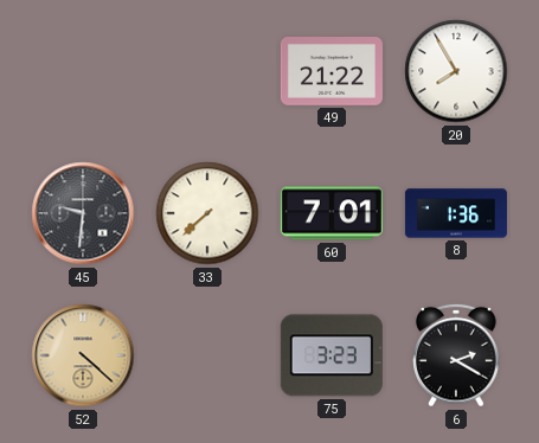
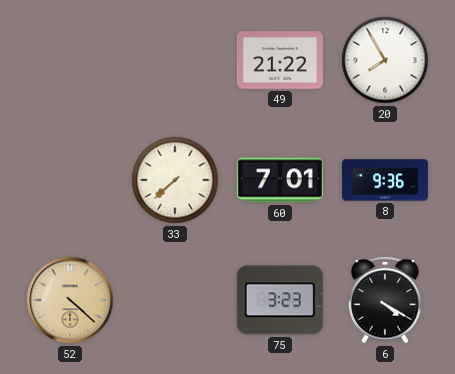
45: 9:31 -> none (83, 213)
8: 1:36 -> 9:36 (385, 180)
6: 2:20 -> 4:20 (385, 300)
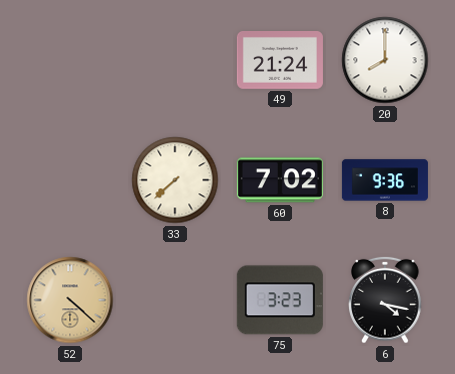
49: 21:22 -> 21:24 (280, 61)
20: 7:55 -> 8:00 (385, 60)
60: 7:01 -> 7:02 (280, 180)
6: 4:20 -> 4:17 (385, 300)
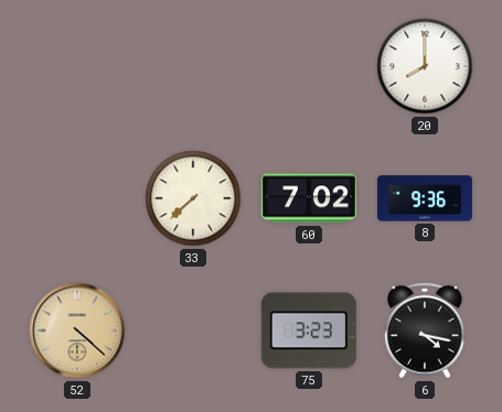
49: 21:24 -> none (280, 61)
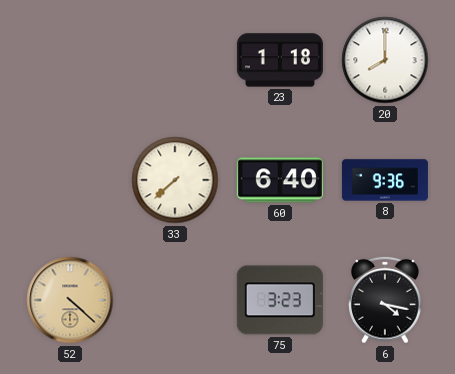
23: none -> 1:18 (280, 60)
60: 7:02 -> 6:40 (280, 180)
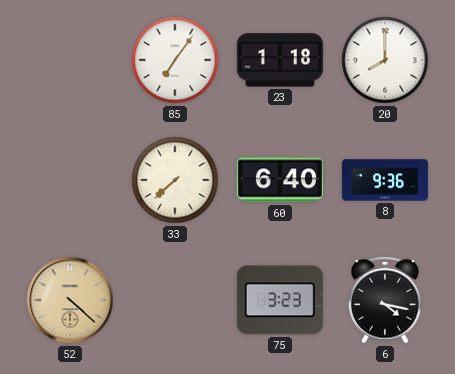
85: none -> 7:06 (175, 60)
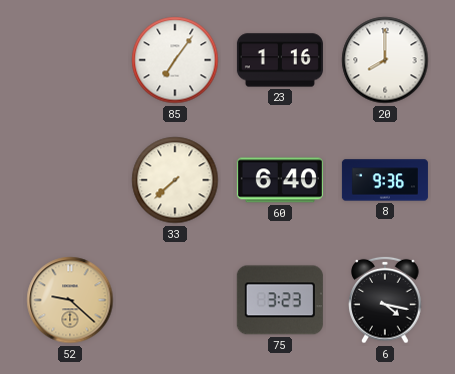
23: 1:18 -> 1:16 (280, 60)
52: 4:22 -> 9:22 (70, 300)
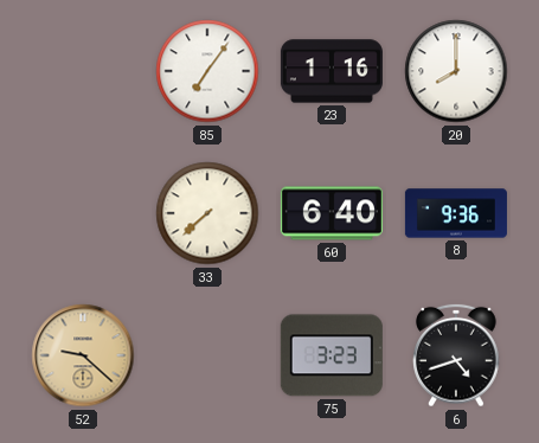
6: 4:17 -> 4:42 (456, 355)
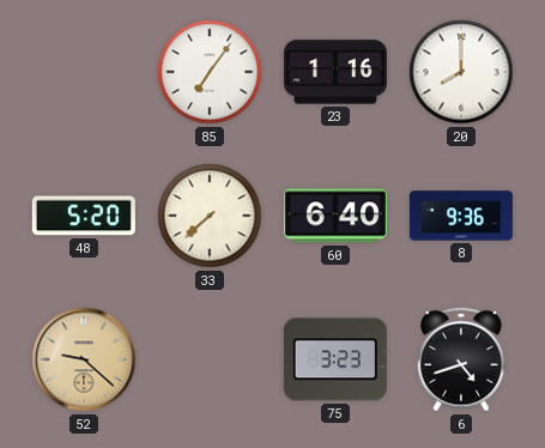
48: none -> 5:20 (84, 216)
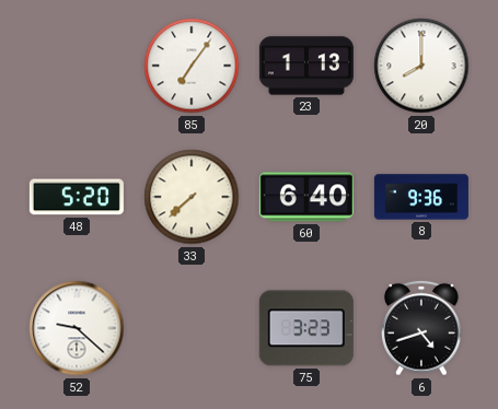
23: 1:16 -> 1:13 (306, 66)
52 dial: champagne -> white (77, 328)
